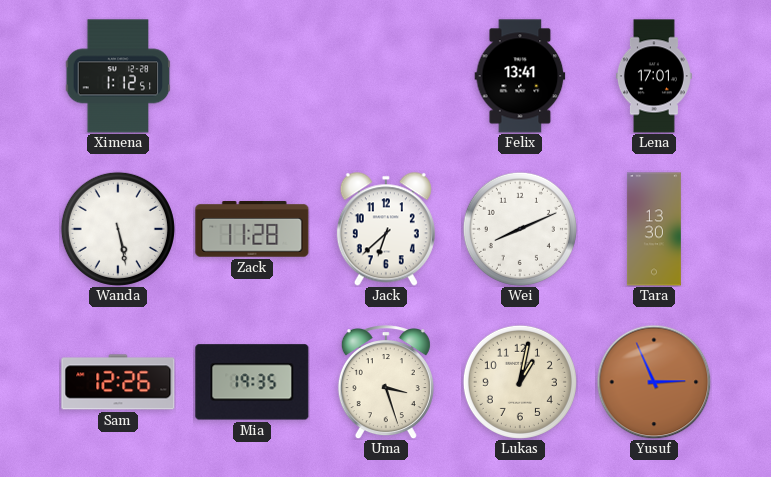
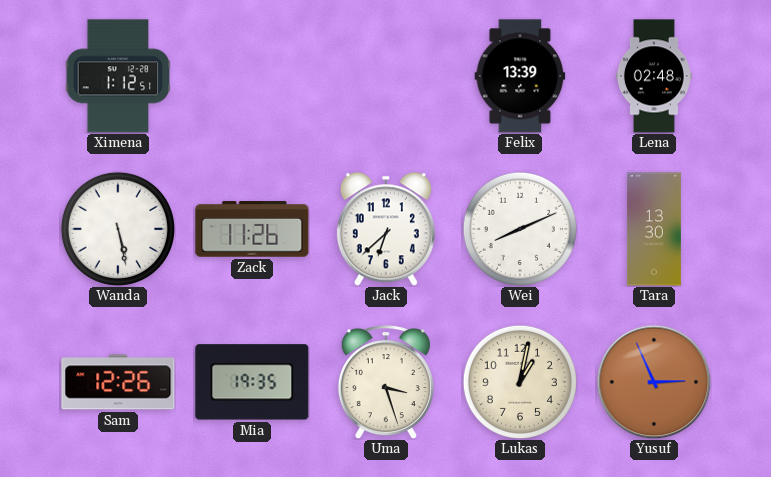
Felix: 13:41 -> 13:39 (520, 76)
Lena: 17:01 -> 02:48 (654, 76)
Zack: 11:28 -> 11:26 (252, 230)
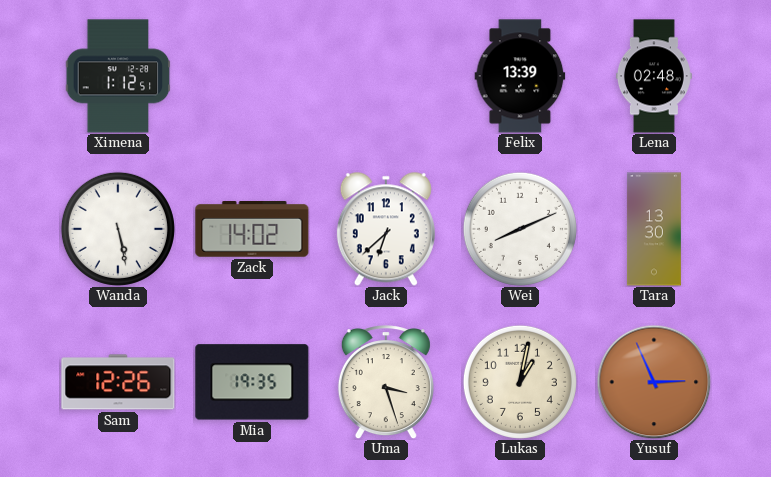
Zack: 11:26 -> 14:02 (252, 230)
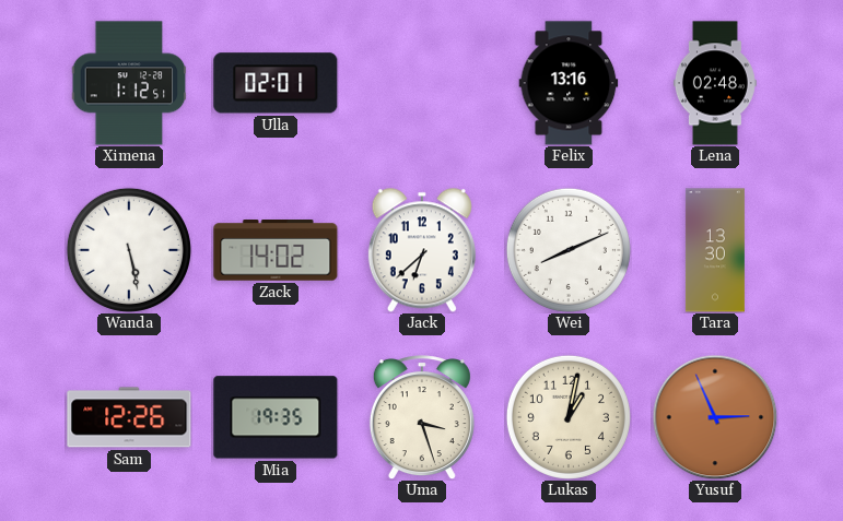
Ulla: none -> 02:01 (276, 83)
Felix: 13:39 -> 13:16 (569, 83)
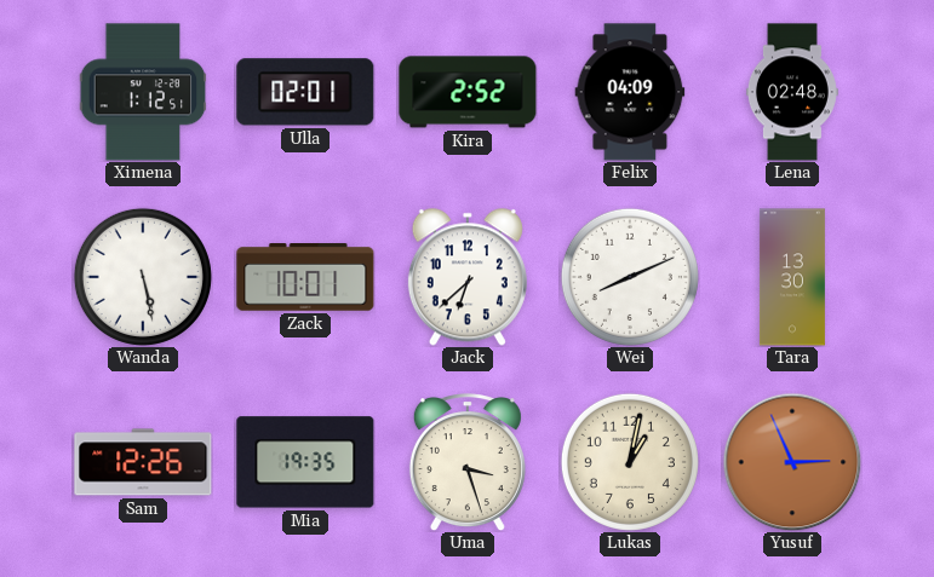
Kira: none -> 2:52 (468, 92)
Felix: 13:16 -> 04:09 (630, 92)
Zack: 14:02 -> 10:01 (305, 278)
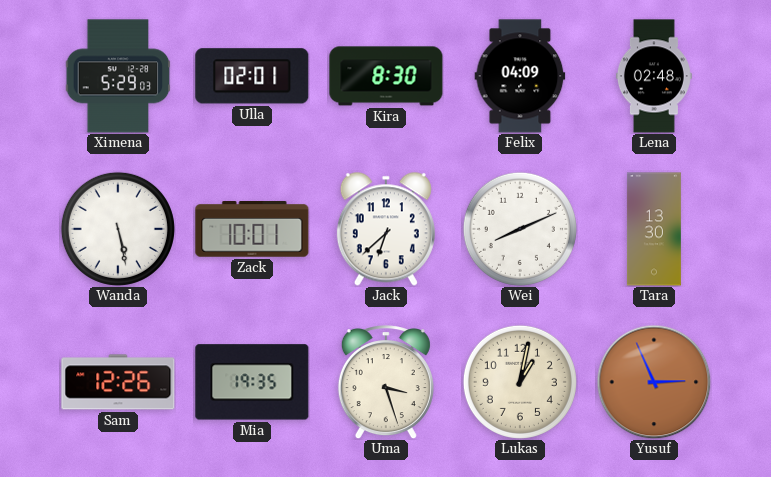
Ximena: 1:12 -> 5:29 (118, 76)
Kira: 2:52 -> 8:30 (386, 76)
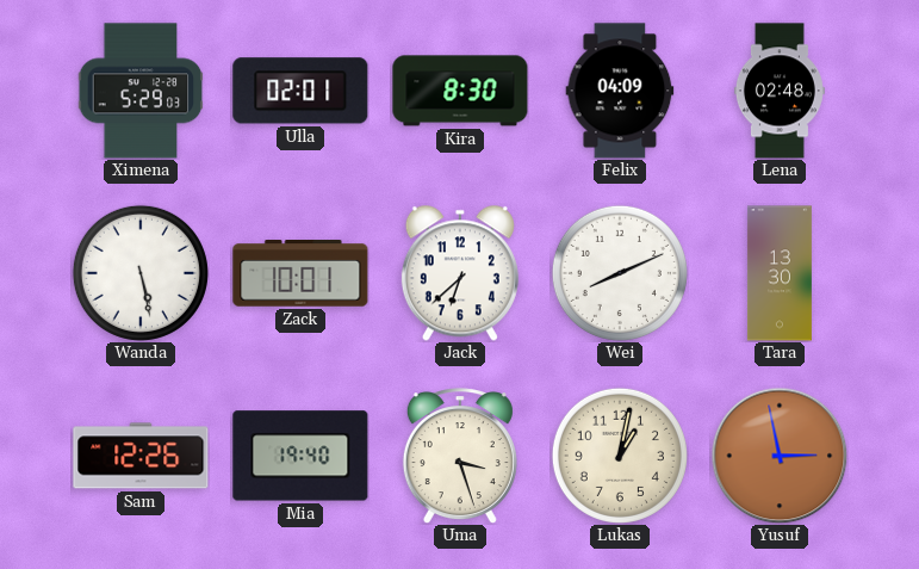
Mia: 19:35 -> 19:40 (300, 456)
Yusuf: 2:56 -> 2:58 (780, 456)
